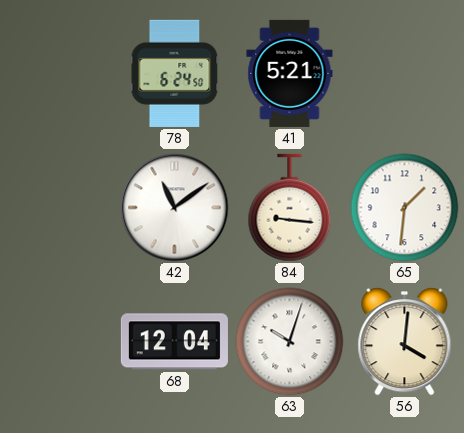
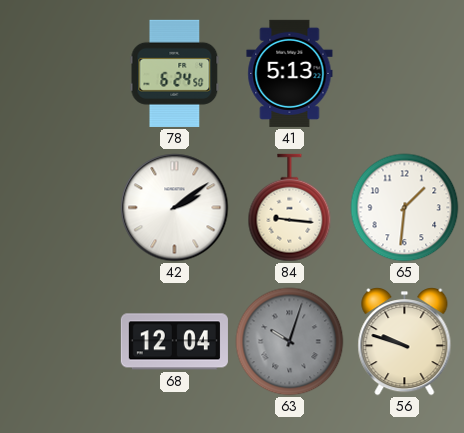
41: 5:21 -> 5:13 (290, 73)
42: 11:09 -> 2:09 (175, 208)
63 dial: white -> grey (290, 342)
56: 4:01 -> 9:48 (405, 342)
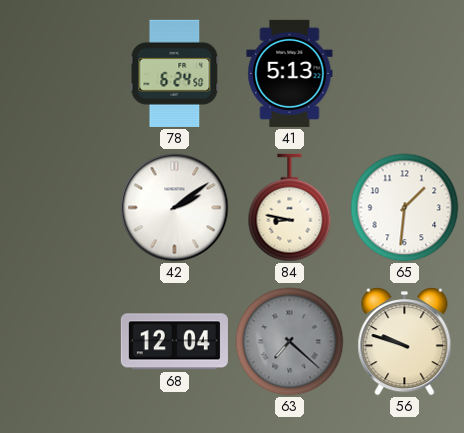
84: 9:16 -> 8:47 (290, 208)
63: 10:03 -> 7:22 (290, 342)
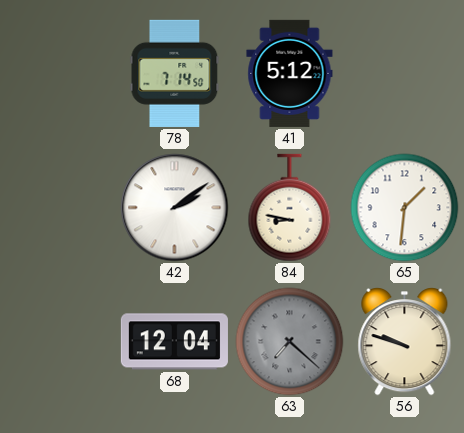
78: 6:24 -> 7:14 (175, 73)
41: 5:13 -> 5:12 (290, 73)
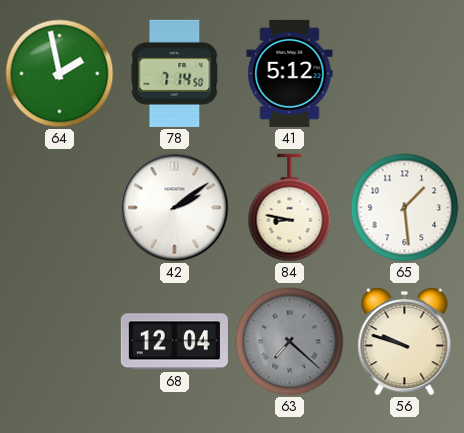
64: none -> 1:58 (60, 74)
65: 1:31 -> 1:29 (405, 208)
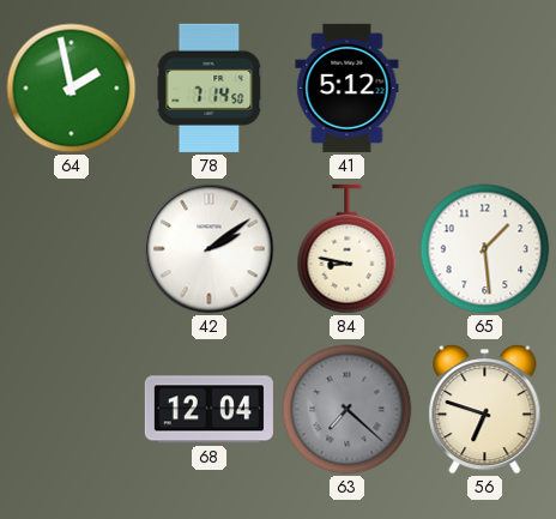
56: 9:48 -> 6:48 (485, 410)
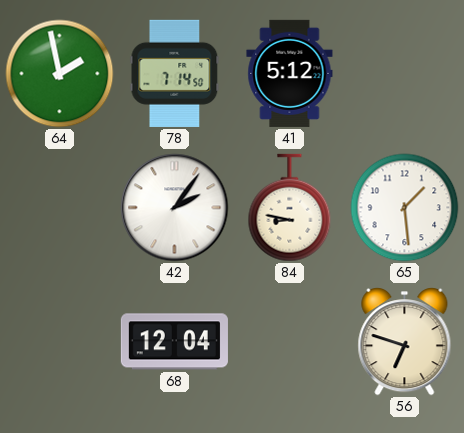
42: 2:09 -> 2:06 (175, 208)
63: 7:22 -> none (347, 410)
